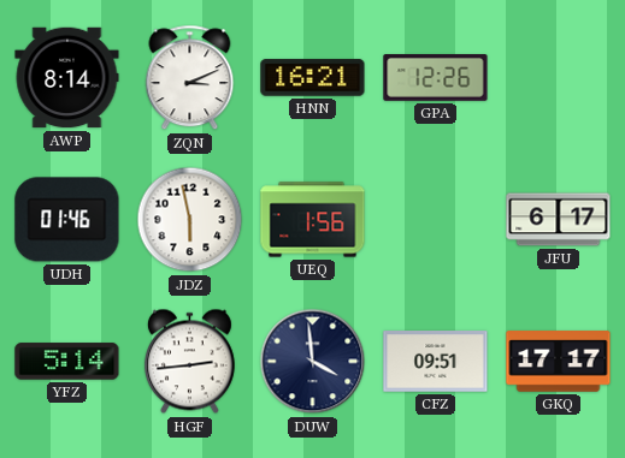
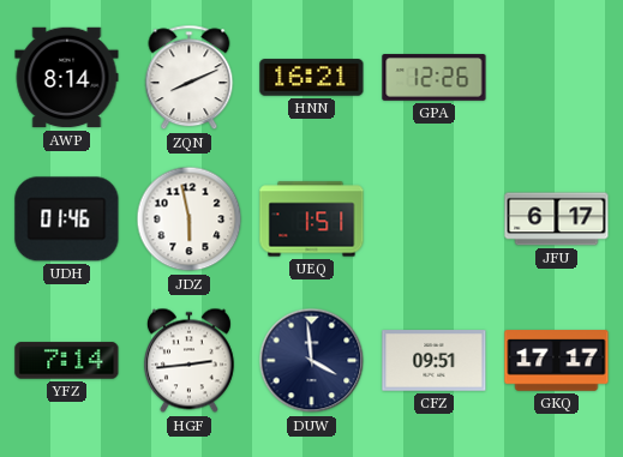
ZQN: 3:11 -> 8:11 (190, 78)
UEQ: 1:56 -> 1:51 (312, 220)
YFZ: 5:14 -> 7:14 (67, 361)
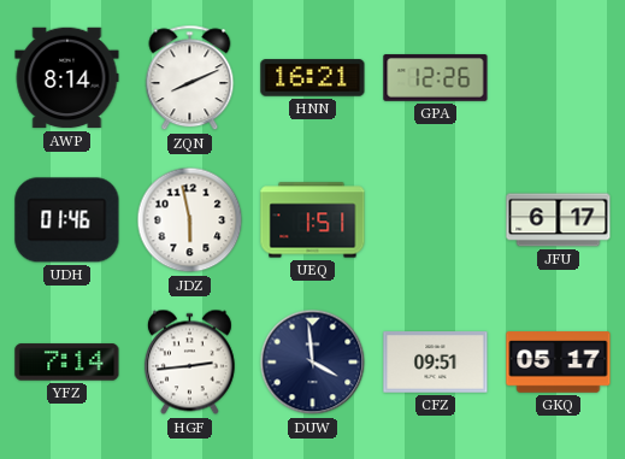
GKQ: 17:17 -> 05:17 (559, 363)
